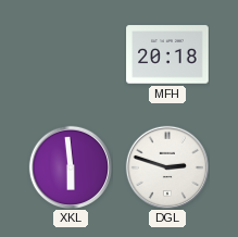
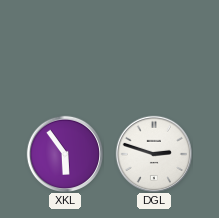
MFH: 20:18 -> none (167, 54)
XKL: 5:59 -> 5:54 (64, 153)
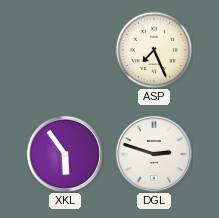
ASP: none -> 7:26 (154, 50)
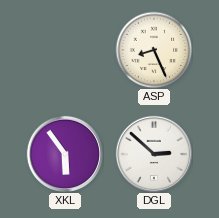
ASP: 7:26 -> 8:26 (154, 50)
DGL: 2:48 -> 2:52 (153, 153)
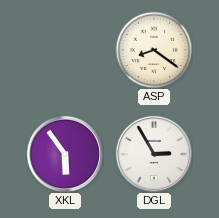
ASP: 8:26 -> 8:21 (154, 50)
DGL: 2:52 -> 2:55 (153, 153)
